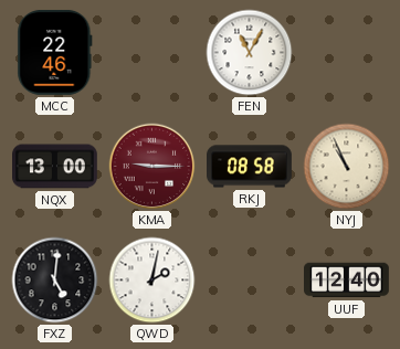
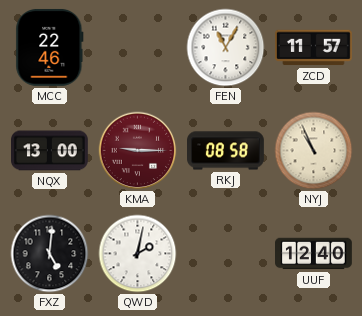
ZCD: none -> 11:57 (314, 48)
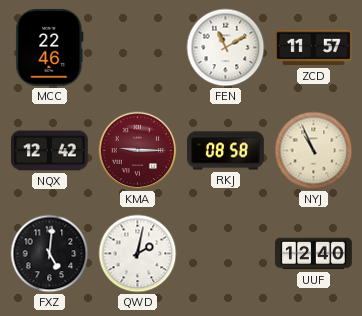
FEN: 11:05 -> 11:10 (226, 48)
NQX: 13:00 -> 12:42 (50, 151)
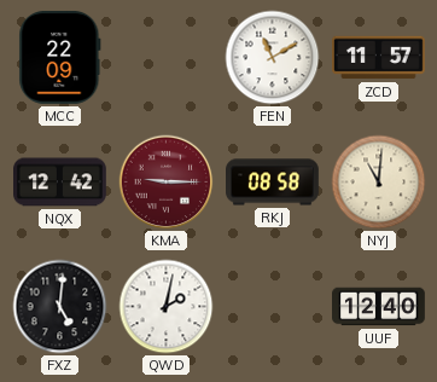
MCC: 22:46 -> 22:09 (60, 57)
NYJ: 10:56 -> 11:01 (379, 183)
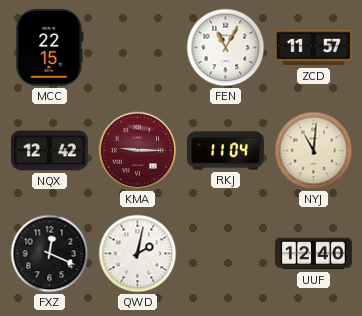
MCC: 22:09 -> 22:15 (50, 47)
FEN: 11:10 -> 11:05 (226, 48)
RKJ: 08:58 -> 11:04 (226, 151)
FXZ: 5:01 -> 12:19 (50, 254)
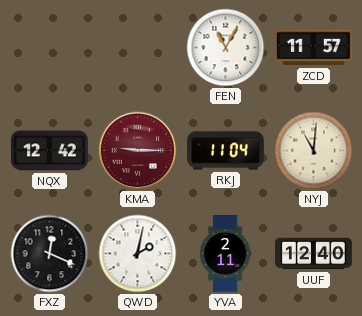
MCC: 22:15 -> none (50, 47)
YVA: none -> 2:11 (225, 254)
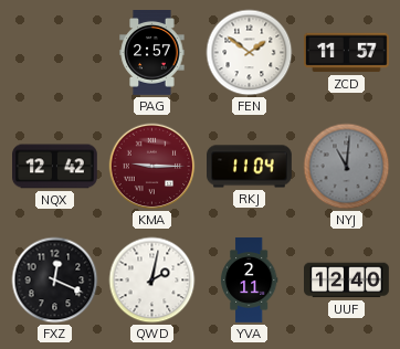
PAG: none -> 2:57 (152, 53)
FEN: 11:05 -> 1:51 (250, 53)
NYJ dial: cream -> grey (347, 167)
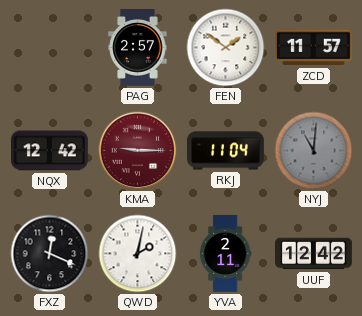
UUF: 12:40 -> 12:42 (314, 254)
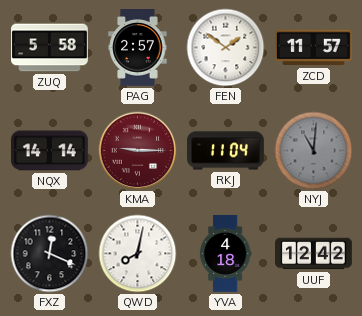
ZUQ: none -> 5:58 (50, 48)
NQX: 12:42 -> 14:14 (50, 151)
QWD: 2:02 -> 8:02 (138, 254)
YVA: 2:11 -> 4:18 (225, 254)
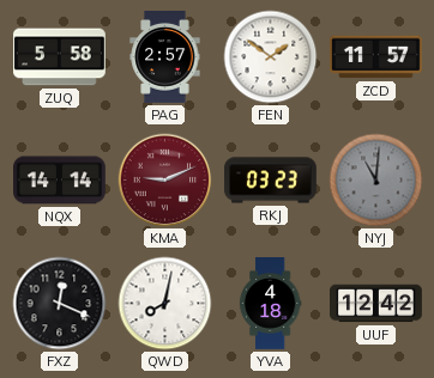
KMA: 9:15 -> 9:11 (165, 181)
RKJ: 11:04 -> 03:23 (271, 181)
